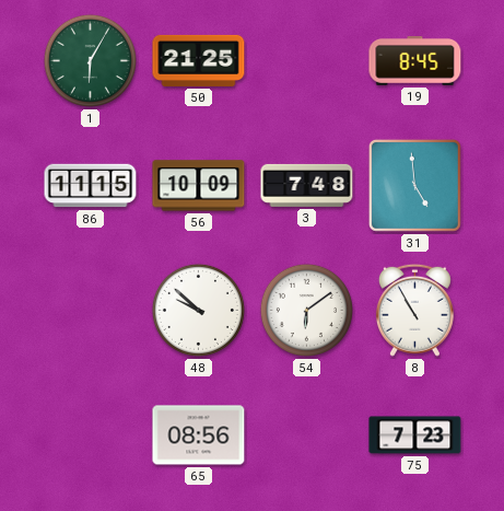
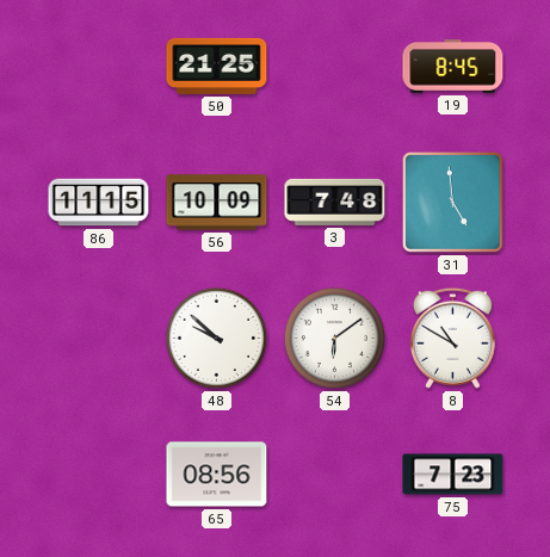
1: 6:05 -> none (90, 60)
8: 10:55 -> 10:50 (452, 338)
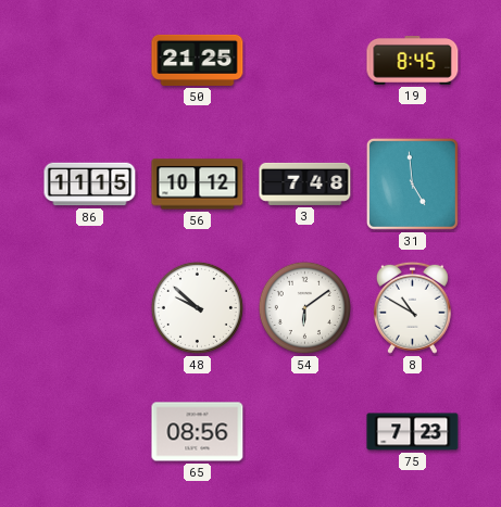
56: 10:09 -> 10:12 (198, 185)
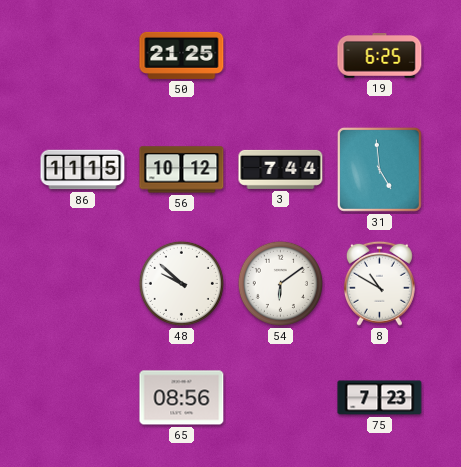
19: 8:45 -> 6:25 (380, 56)
3: 7:48 -> 7:44 (281, 169)
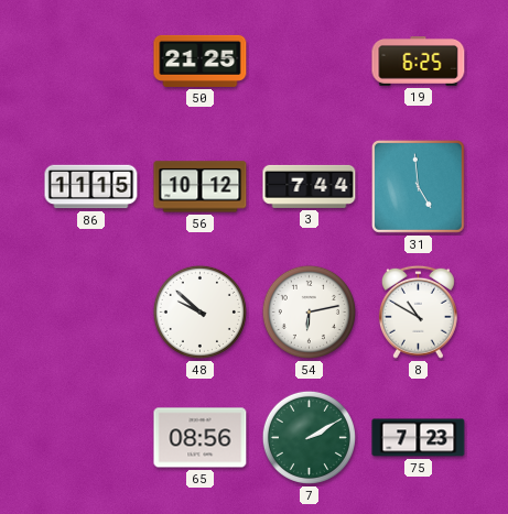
54: 6:09 -> 6:13 (309, 311)
7: none -> 2:10 (309, 437)
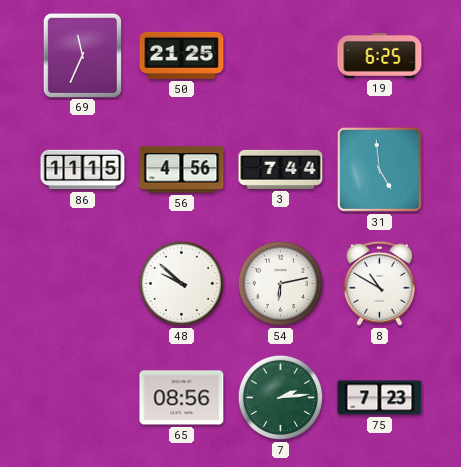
69: none -> 11:34 (82, 55)
56: 10:12 -> 4:56 (182, 170)
7: 2:10 -> 2:14 (280, 397)
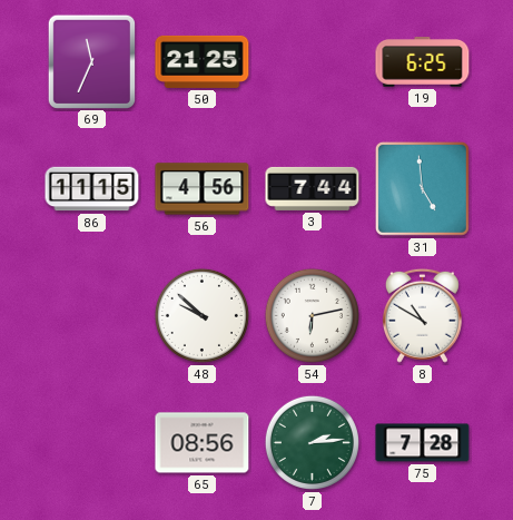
75: 7:23 -> 7:28 (423, 443)
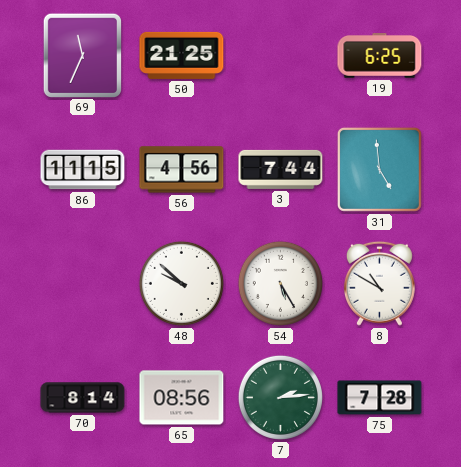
54: 6:13 -> 5:25 (280, 283)
70: none -> 8:14 (83, 398)
